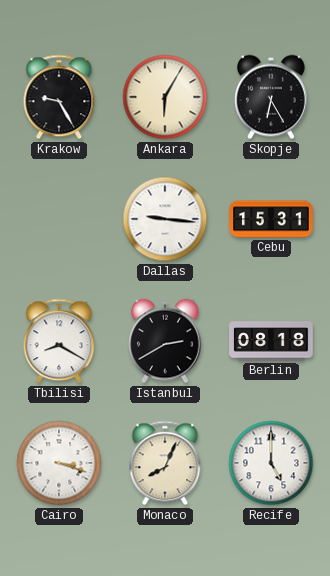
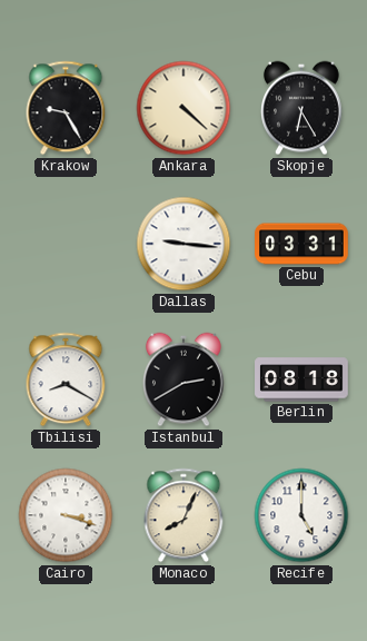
Ankara: 6:05 -> 4:22 (183, 108)
Cebu: 15:31 -> 03:31 (301, 244)
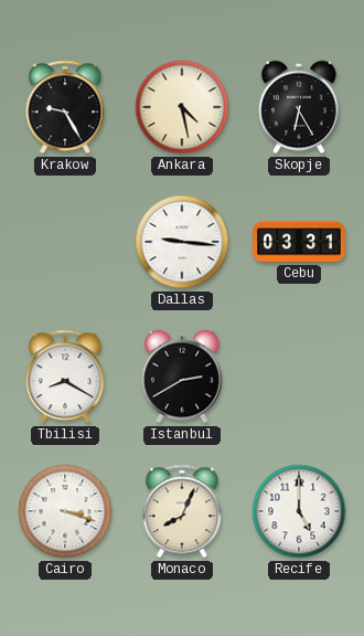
Ankara: 4:22 -> 4:28 (182, 107)
Berlin: 08:18 -> none (301, 379)
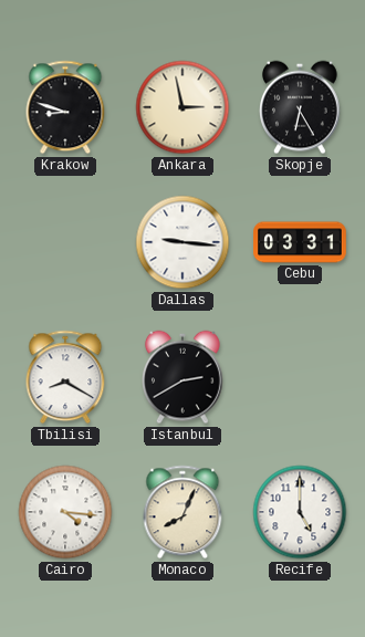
Krakow: 9:25 -> 8:48 (65, 107)
Ankara: 4:28 -> 2:58 (182, 107)
Cairo: 3:18 -> 4:16 (65, 512)
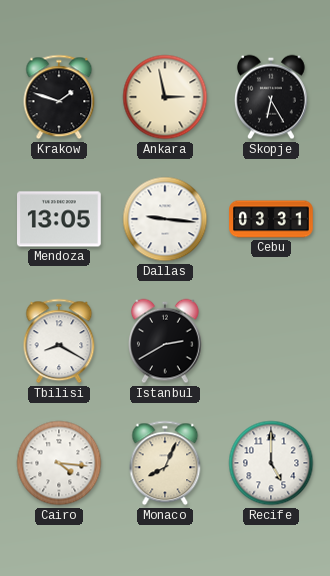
Krakow: 8:48 -> 1:48 (59, 97)
Mendoza: none -> 13:05 (59, 219)
